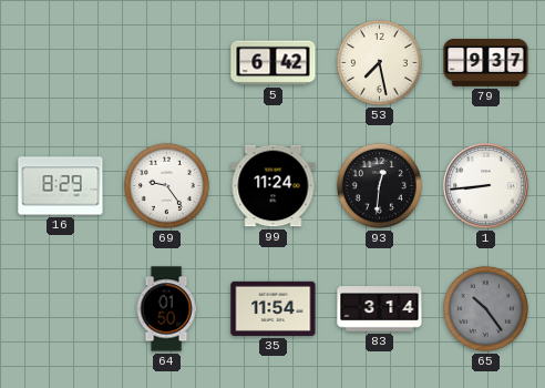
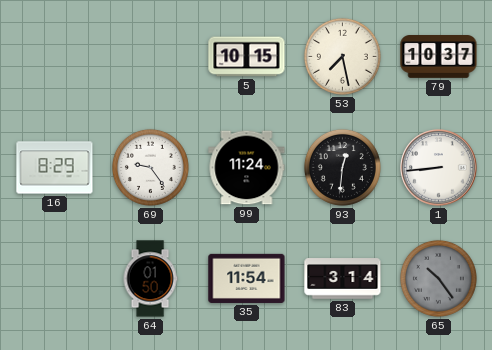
5: 6:42 -> 10:15 (247, 57)
79: 9:37 -> 10:37 (439, 57)
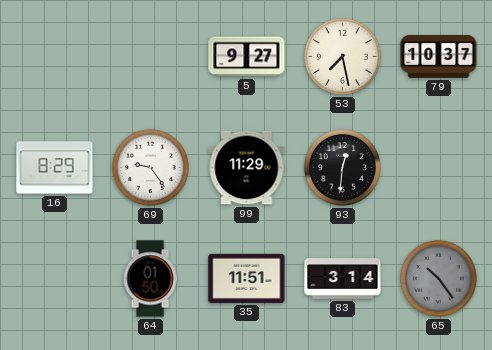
5: 10:15 -> 9:27 (247, 57)
99: 11:24 -> 11:29 (247, 168)
1: 8:44 -> none (439, 168)
35: 11:54 -> 11:51 (247, 278)
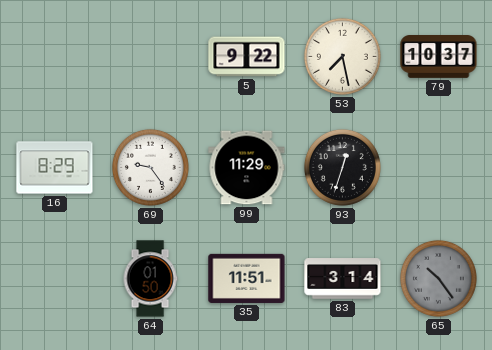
5: 9:27 -> 9:22 (247, 57)
93: 12:31 -> 12:33 (342, 167)
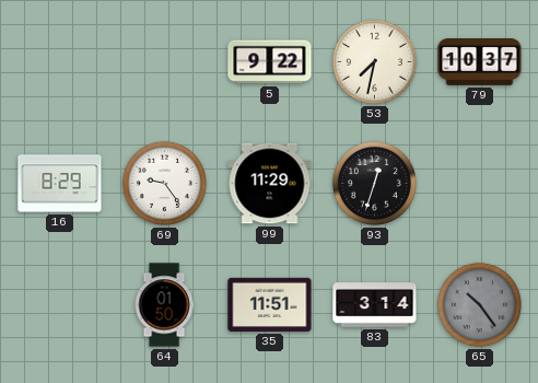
53: 7:28 -> 7:32 (374, 61)
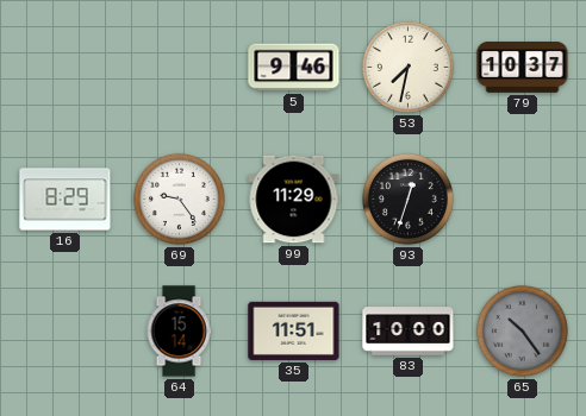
5: 9:22 -> 9:46 (294, 68)
64: 01:50 -> 15:14 (179, 332)
83: 3:14 -> 10:00 (409, 332)
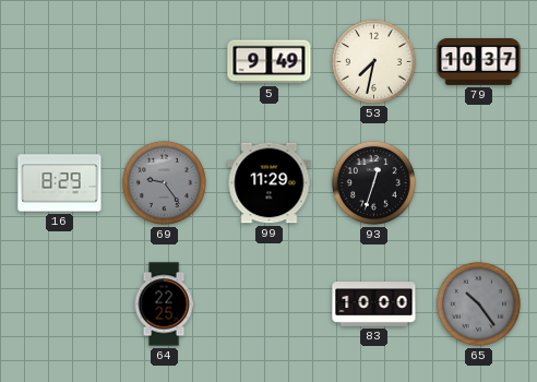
5: 9:46 -> 9:49 (270, 62)
69 dial: white -> grey (164, 182)
64: 15:14 -> 22:25 (164, 305)
35: 11:51 -> none (294, 330)
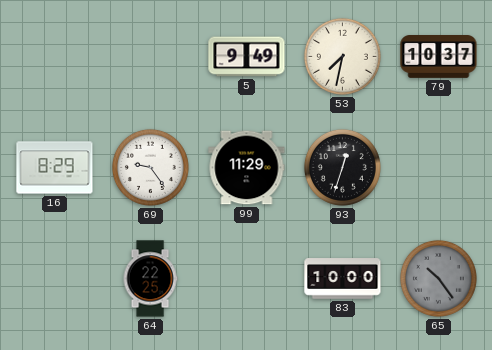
69 dial: grey -> white (150, 167)
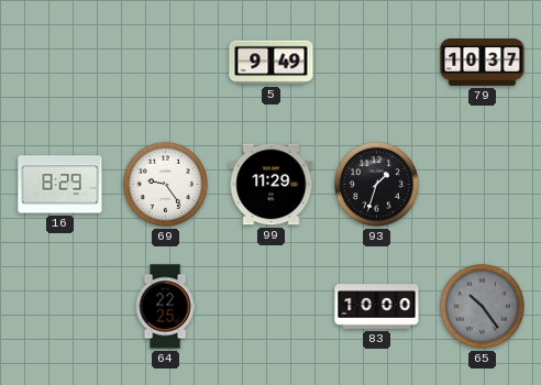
53: 7:32 -> none (342, 56)
93: 12:33 -> 1:33 (376, 184)
